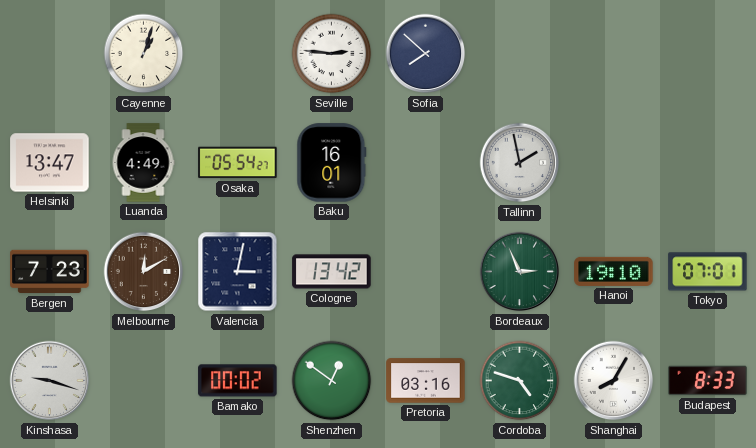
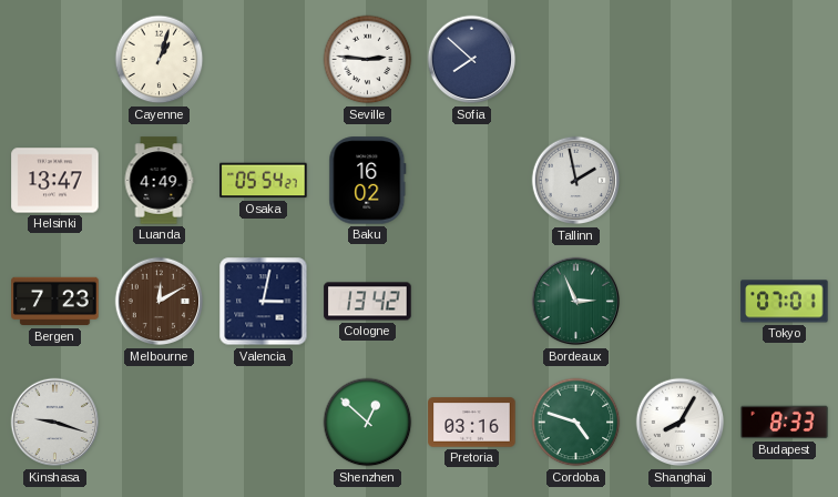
Baku: 16:01 -> 16:02 (368, 181)
Hanoi: 19:10 -> none (614, 271)
Bamako: 00:02 -> none (238, 381)
Shenzhen: 12:51 -> 12:52 (368, 423)
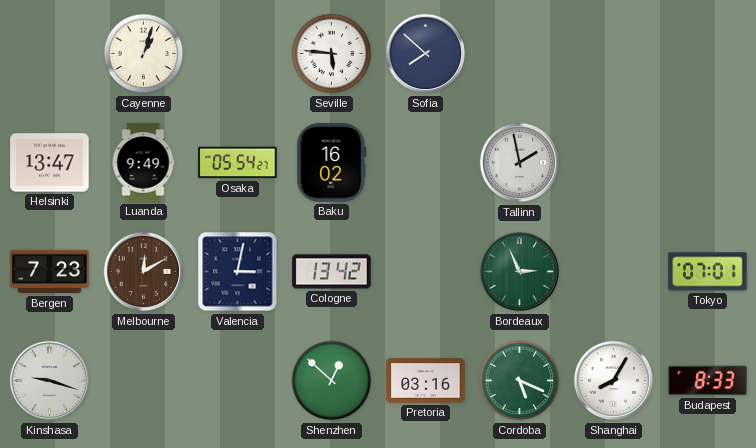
Seville: 2:46 -> 5:46 (332, 54)
Luanda: 4:49 -> 9:49 (143, 163)
Cordoba: 4:48 -> 5:19 (520, 381)
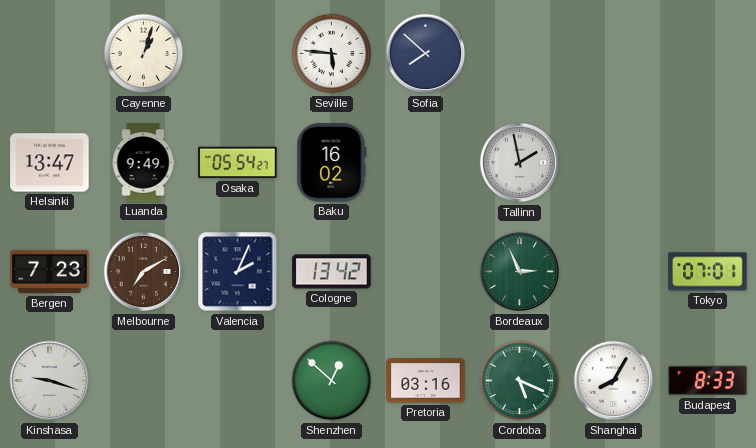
Melbourne: 12:10 -> 7:10 (144, 272)
Valencia: 3:02 -> 2:04 (238, 272)
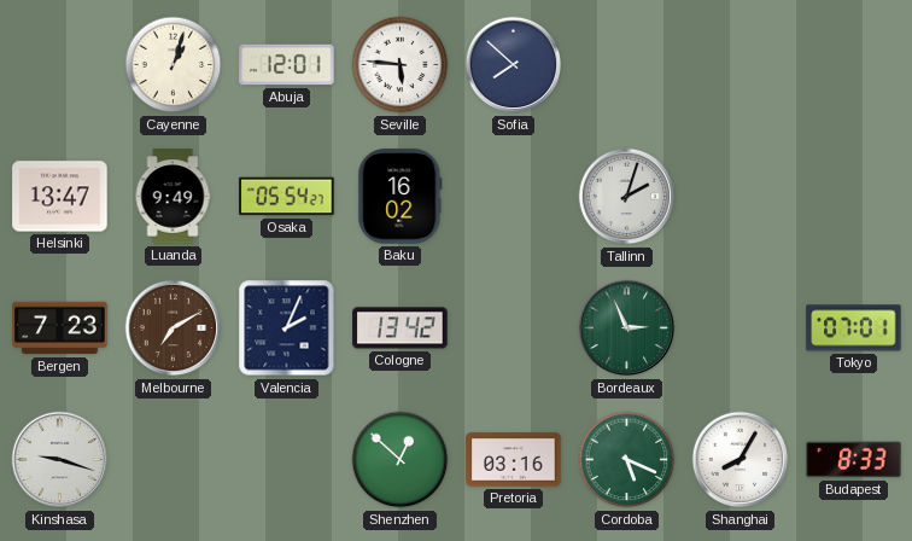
Abuja: none -> 12:01 (287, 65)
Tallinn: 1:58 -> 2:03 (627, 197)
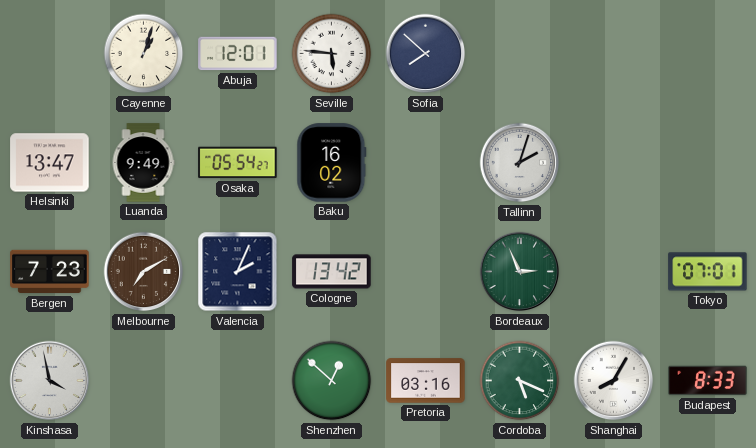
Kinshasa: 9:18 -> 3:58 (50, 381)
